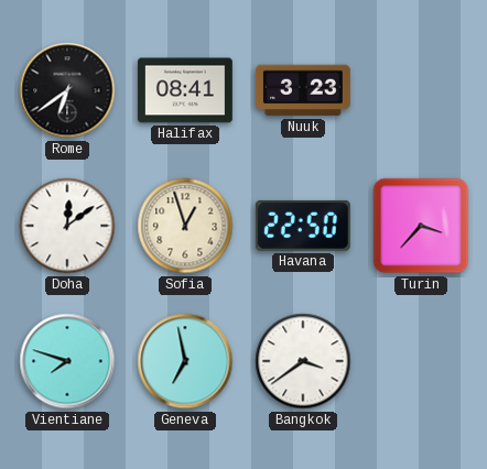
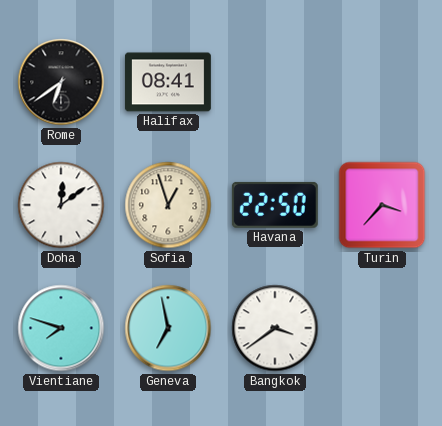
Nuuk: 3:23 -> none (303, 90)
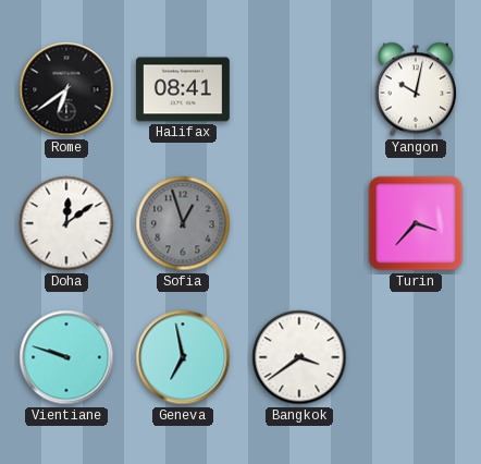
Yangon: none -> 10:02 (416, 89)
Sofia dial: cream -> grey (183, 223)
Havana: 22:50 -> none (275, 205)
Vientiane: 7:48 -> 9:48 (66, 357)
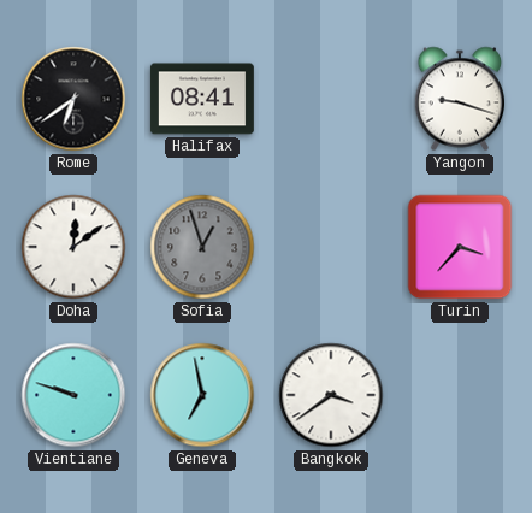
Yangon: 10:02 -> 9:18 (460, 99)
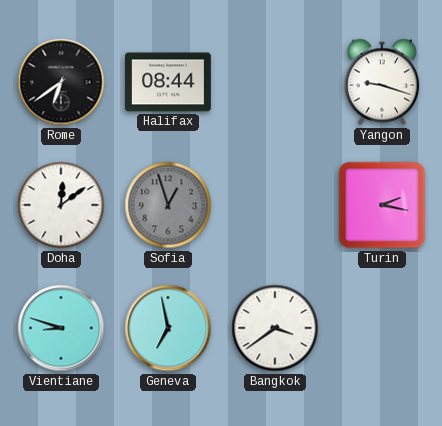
Halifax: 08:41 -> 08:44 (168, 82)
Turin: 3:37 -> 2:17 (382, 205)
Vientiane: 9:48 -> 8:48 (61, 328)
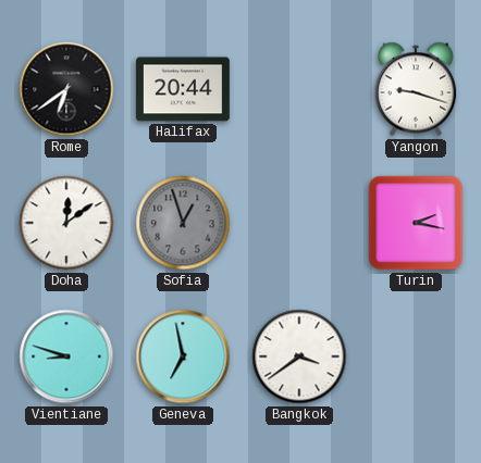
Halifax: 08:44 -> 20:44 (183, 89)
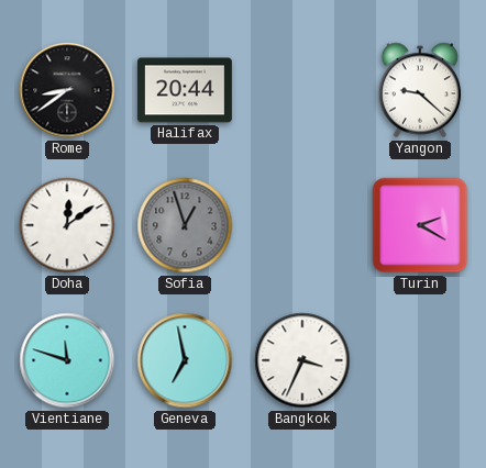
Rome: 6:39 -> 8:39 (67, 90)
Yangon: 9:18 -> 9:22 (420, 90)
Turin: 2:17 -> 2:20 (420, 225)
Vientiane: 8:48 -> 11:48 (67, 360)
Bangkok: 3:39 -> 3:34 (302, 360)
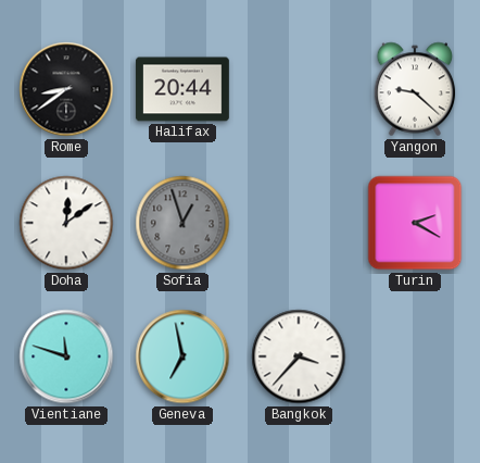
Bangkok: 3:34 -> 3:37 (299, 356)
